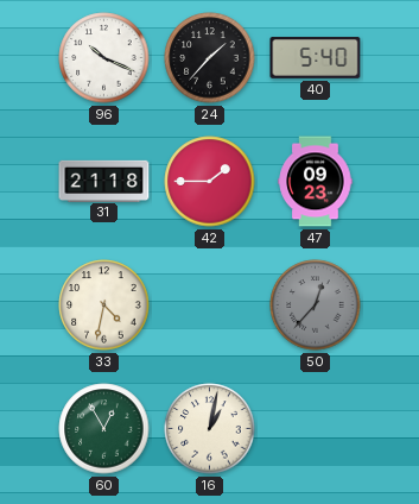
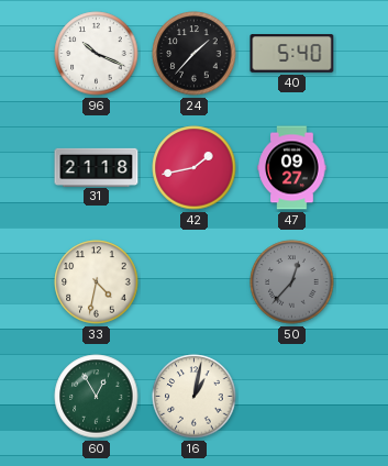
42: 1:45 -> 1:43 (195, 168)
47: 09:23 -> 09:27 (292, 168)
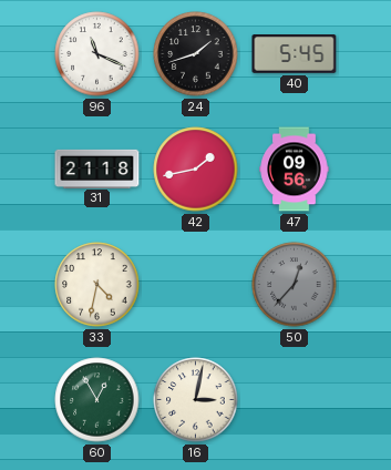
96: 10:19 -> 11:19 (97, 54)
24: 1:37 -> 1:42 (196, 54)
40: 5:40 -> 5:45 (295, 54)
47: 09:27 -> 09:56 (295, 170)
16: 1:02 -> 3:02 (196, 400)
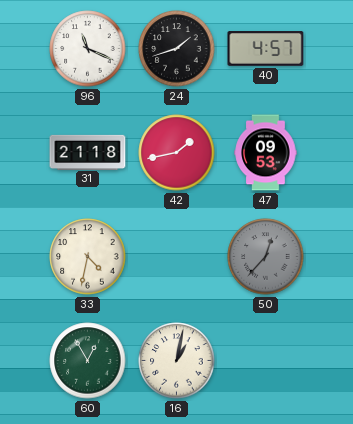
40: 5:45 -> 4:57 (266, 49)
47: 09:56 -> 09:53 (266, 153)
16: 3:02 -> 1:02 (177, 361)
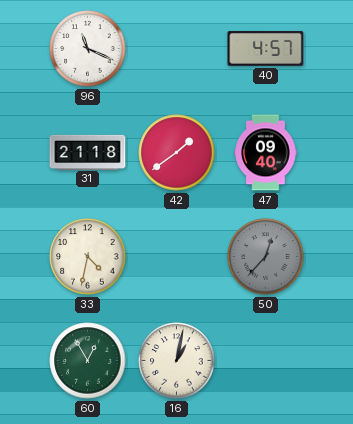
24: 1:42 -> none (177, 49)
42: 1:43 -> 1:39 (177, 153)
47: 09:53 -> 09:40 (266, 153)
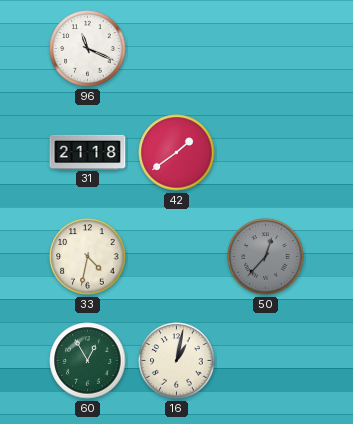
40: 4:57 -> none (266, 49)
47: 09:40 -> none (266, 153)
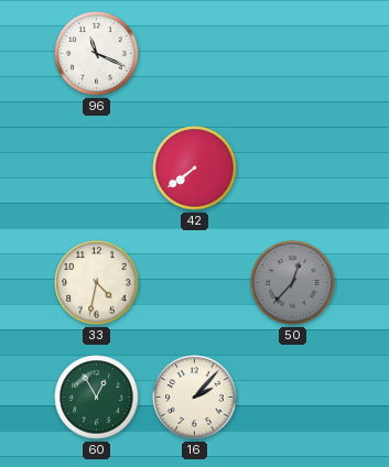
31: 21:18 -> none (88, 152)
42: 1:39 -> 7:39 (195, 169)
16: 1:02 -> 2:07 (195, 398)
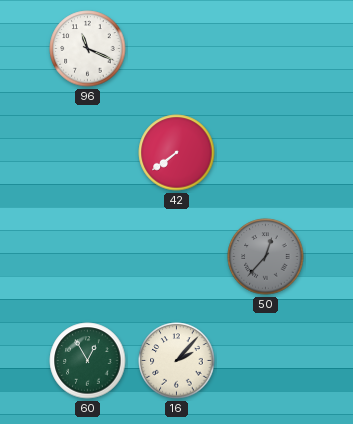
33: 4:32 -> none (97, 283)
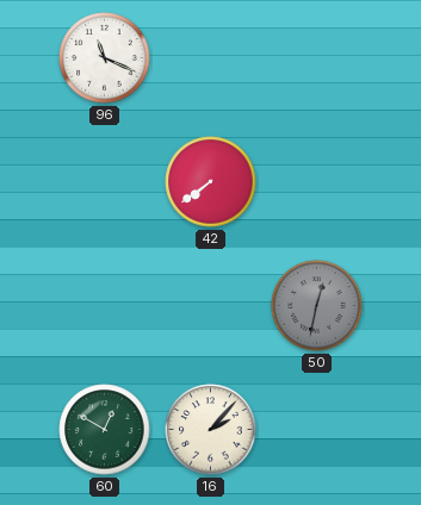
50: 12:37 -> 12:32 (317, 306)
60: 12:55 -> 12:50 (105, 430)
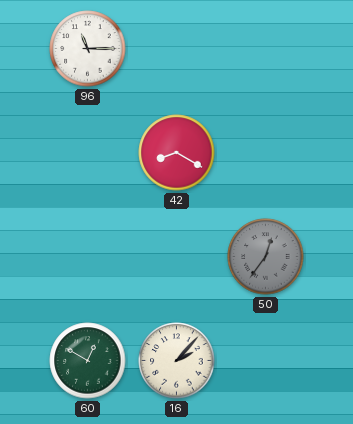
96: 11:19 -> 11:15 (88, 49)
42: 7:39 -> 8:20 (177, 153)
50: 12:32 -> 12:36 (266, 257)
